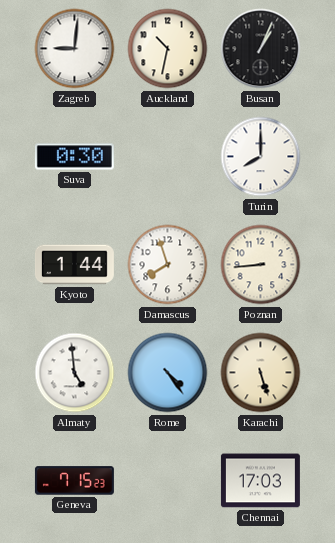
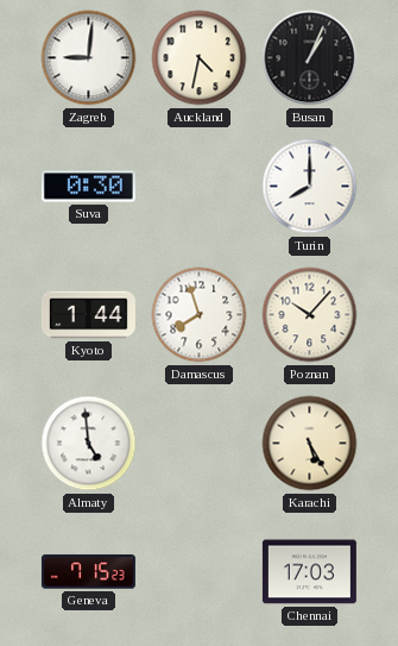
Auckland: 10:32 -> 4:32 (200, 58)
Poznan: 8:44 -> 10:07 (310, 315)
Rome: 4:24 -> none (168, 373)
Karachi: 5:27 -> 5:25 (310, 444)
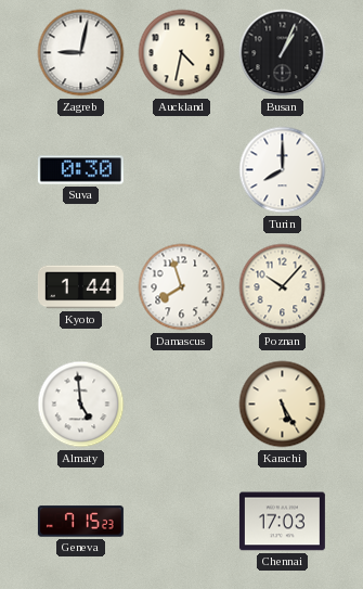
Zagreb: 9:01 -> 9:02 (81, 53)
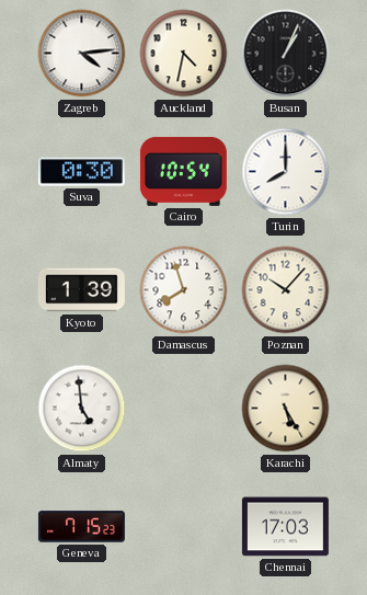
Zagreb: 9:02 -> 4:14 (82, 54)
Cairo: none -> 10:54 (183, 171)
Kyoto: 1:44 -> 1:39 (81, 290)
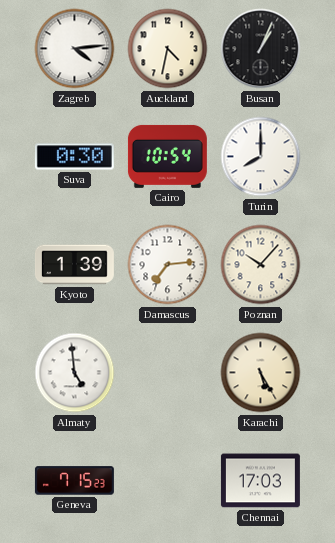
Damascus: 7:57 -> 7:14 (168, 265)
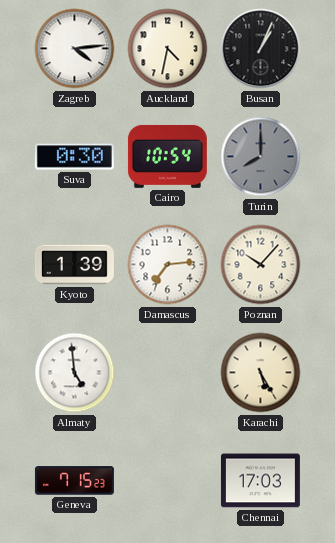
Turin dial: white -> grey (261, 157)
